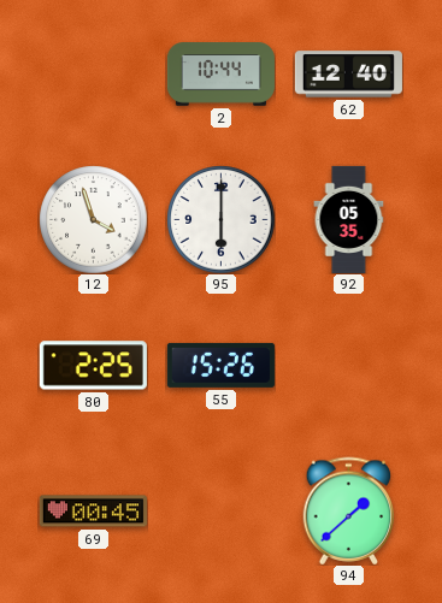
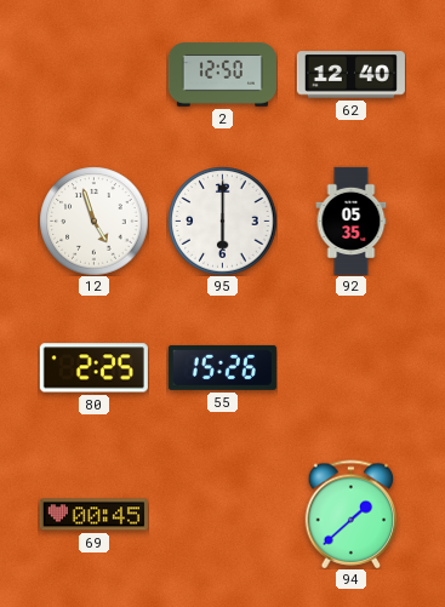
2: 10:44 -> 12:50 (222, 75)
12: 3:57 -> 4:57 (93, 221)
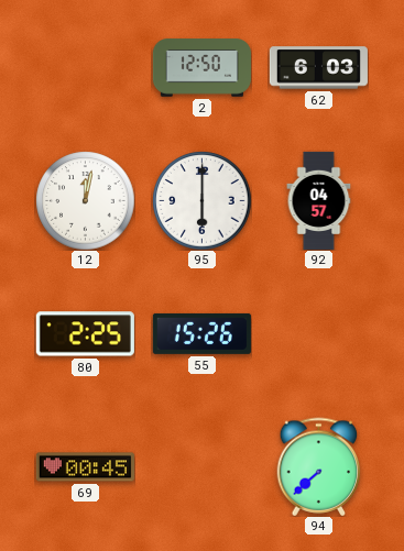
62: 12:40 -> 6:03 (318, 68)
12: 4:57 -> 12:02 (85, 200)
92: 05:35 -> 04:57 (319, 200)
94: 1:38 -> 7:38 (319, 466)
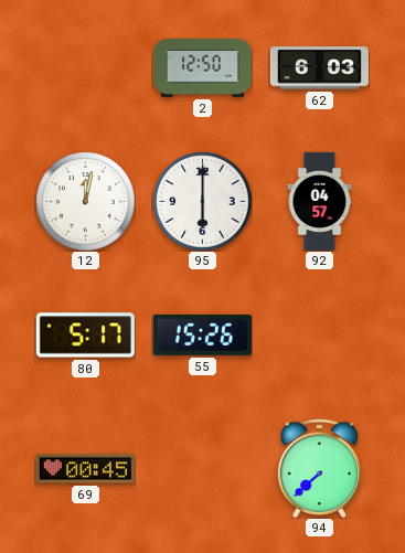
80: 2:25 -> 5:17 (85, 336)
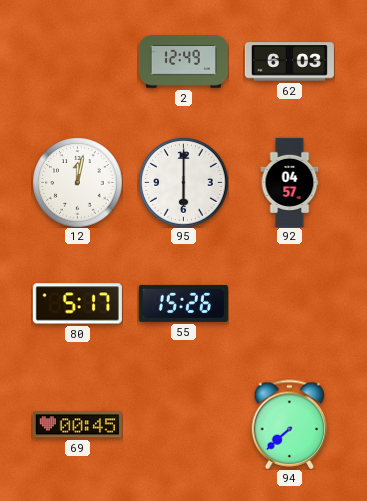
2: 12:50 -> 12:49 (183, 62)
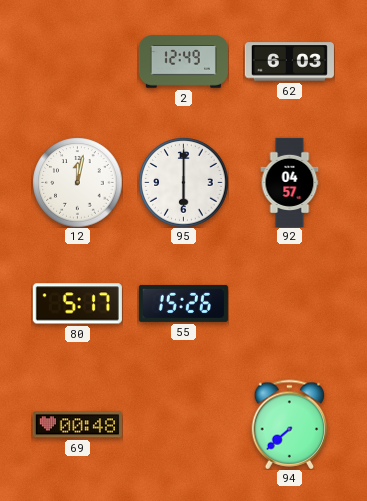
69: 00:45 -> 00:48 (77, 425)
